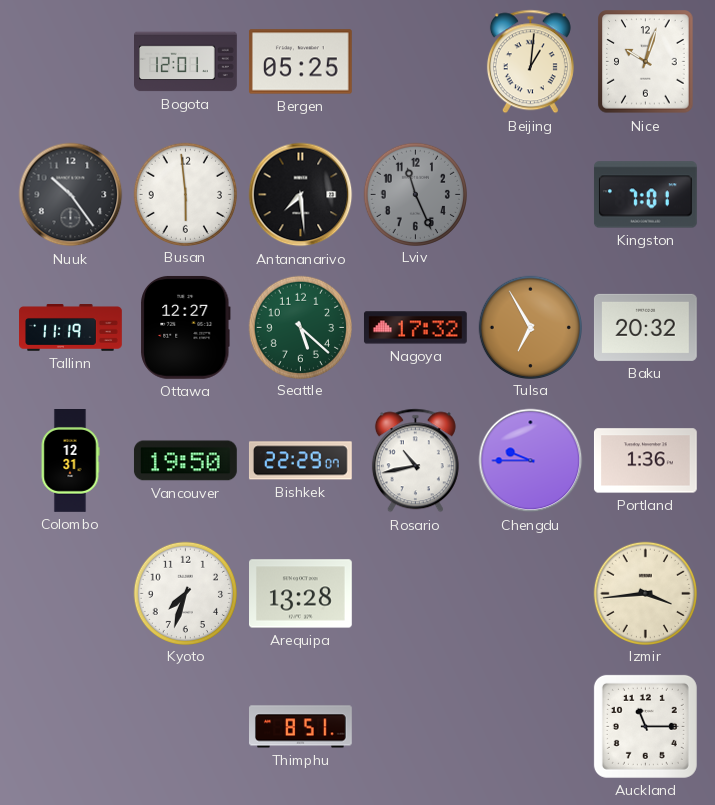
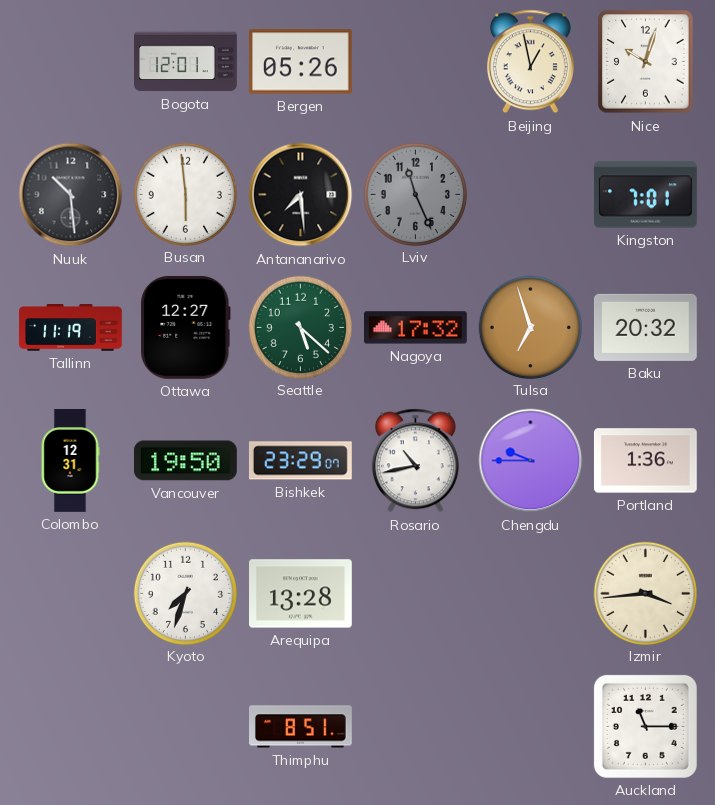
Bergen: 05:25 -> 05:26 (300, 62)
Beijing: 1:01 -> 12:58 (530, 62)
Nuuk: 10:24 -> 10:29 (71, 195)
Tulsa: 6:55 -> 6:57 (530, 327)
Bishkek: 22:29 -> 23:29 (300, 461)
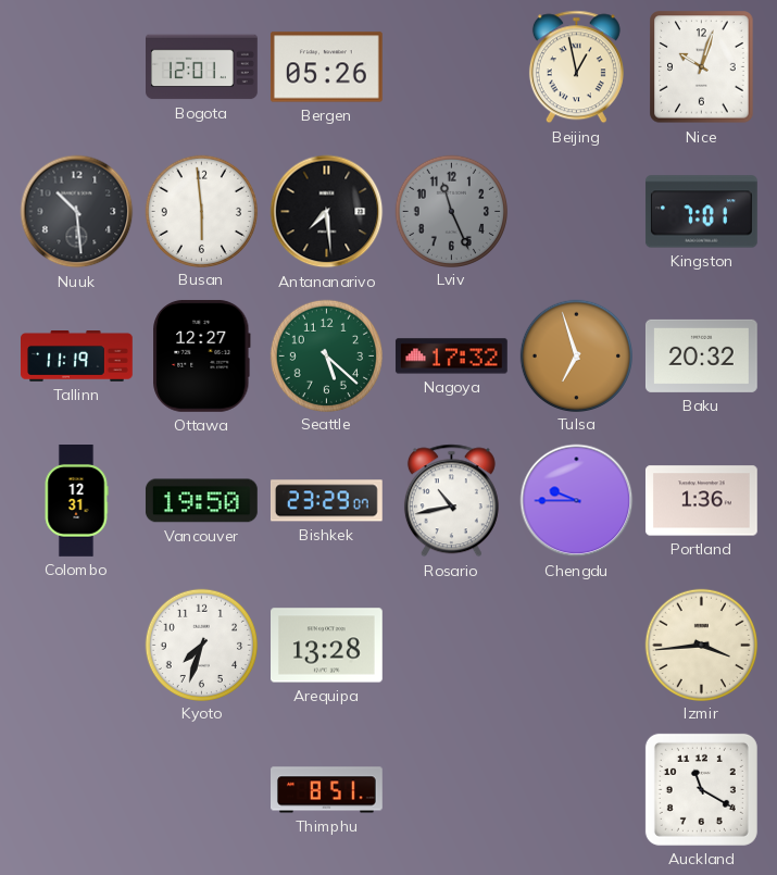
Auckland: 11:15 -> 11:20 (701, 789)
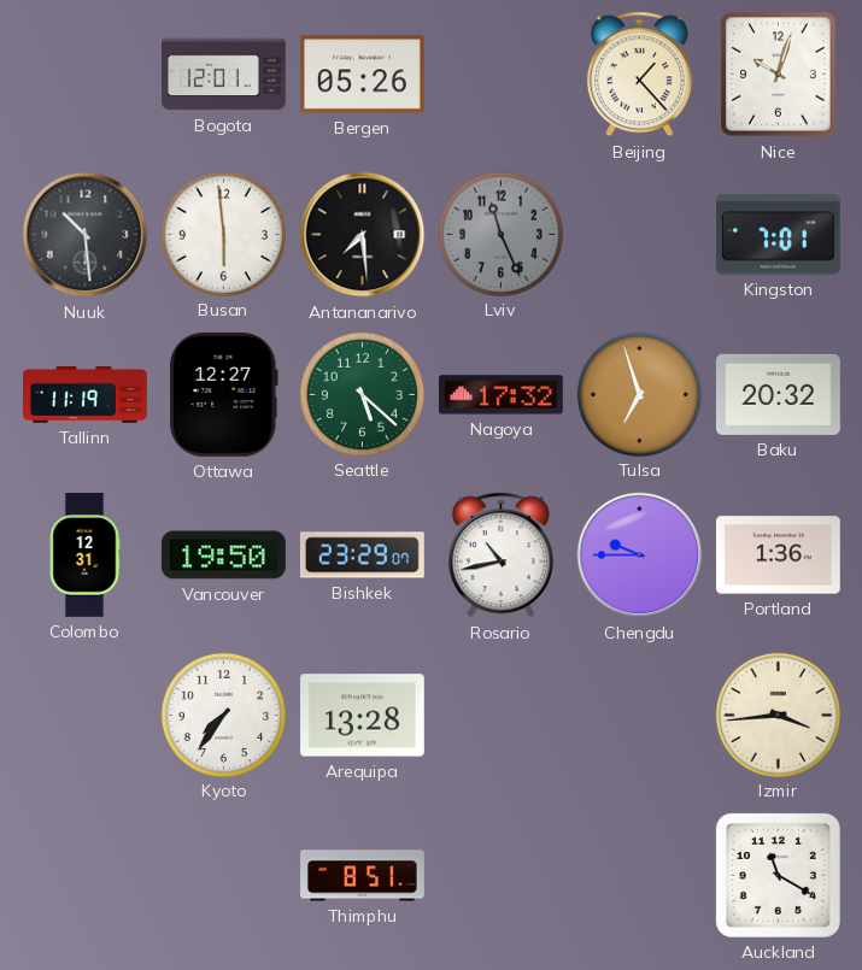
Beijing: 12:58 -> 1:23 (639, 75)
Kyoto: 7:33 -> 7:36 (223, 715)
